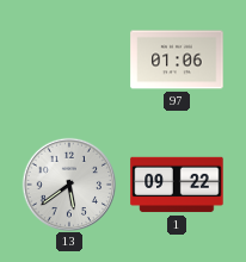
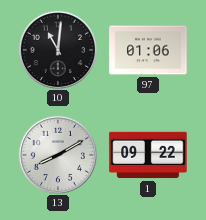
10: none -> 11:01 (57, 49)
13: 5:39 -> 8:10 (57, 154)
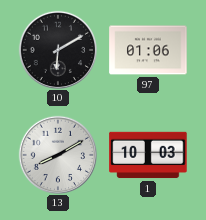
10: 11:01 -> 6:10 (57, 49)
1: 09:22 -> 10:03 (148, 155)
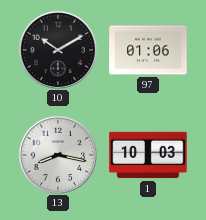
10: 6:10 -> 10:10 (57, 49)
13: 8:10 -> 8:17 (57, 154)
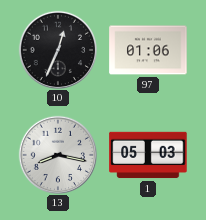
10: 10:10 -> 12:34 (57, 49)
1: 10:03 -> 05:03 (148, 155)
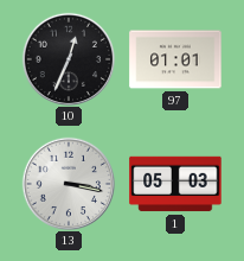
97: 01:06 -> 01:01 (175, 59)
13: 8:17 -> 3:17 (68, 183)
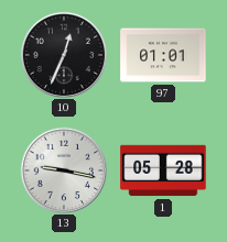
13: 3:17 -> 9:17 (63, 169)
1: 05:03 -> 05:28 (163, 170)
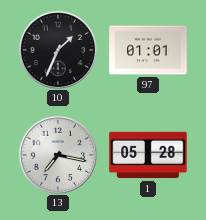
10: 12:34 -> 1:34 (57, 49)
13: 9:17 -> 7:17 (57, 154)
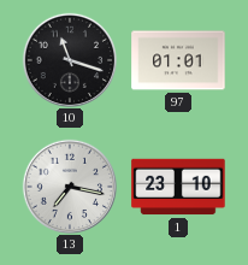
10: 1:34 -> 11:18 (69, 59)
1: 05:28 -> 23:10 (178, 187)
